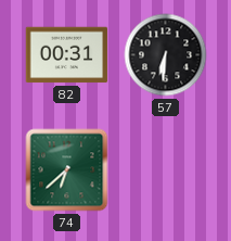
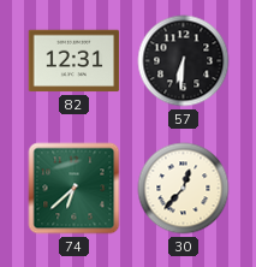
82: 00:31 -> 12:31 (75, 61)
30: none -> 12:37 (184, 189)
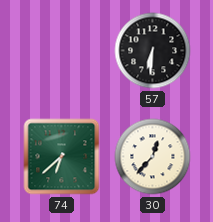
82: 12:31 -> none (75, 61)
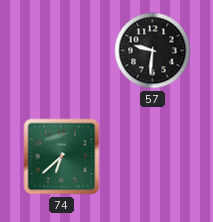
57: 6:31 -> 9:31 (153, 51)
30: 12:37 -> none (153, 157)
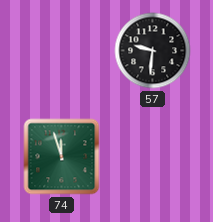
74: 6:38 -> 11:57 (62, 157)
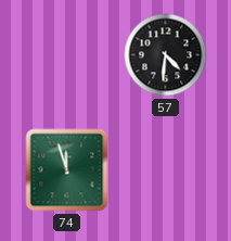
57: 9:31 -> 4:31 (166, 55)
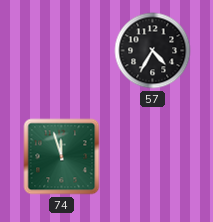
57: 4:31 -> 4:35 (153, 51)
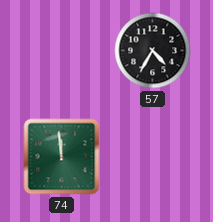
74: 11:57 -> 11:59 (62, 157)
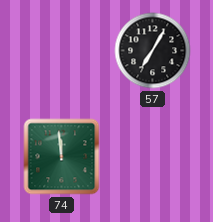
57: 4:35 -> 7:05 (153, 51)
